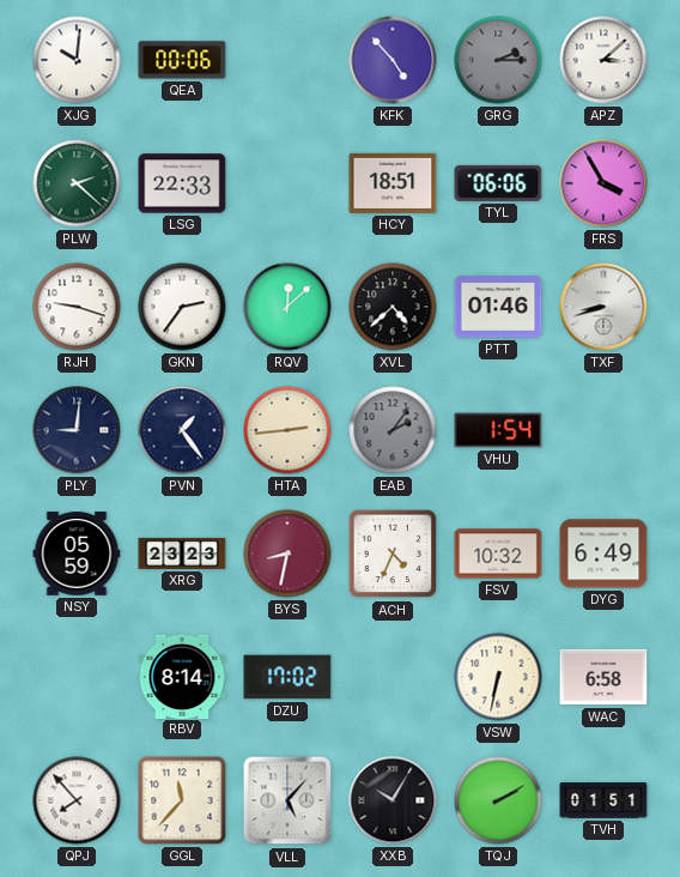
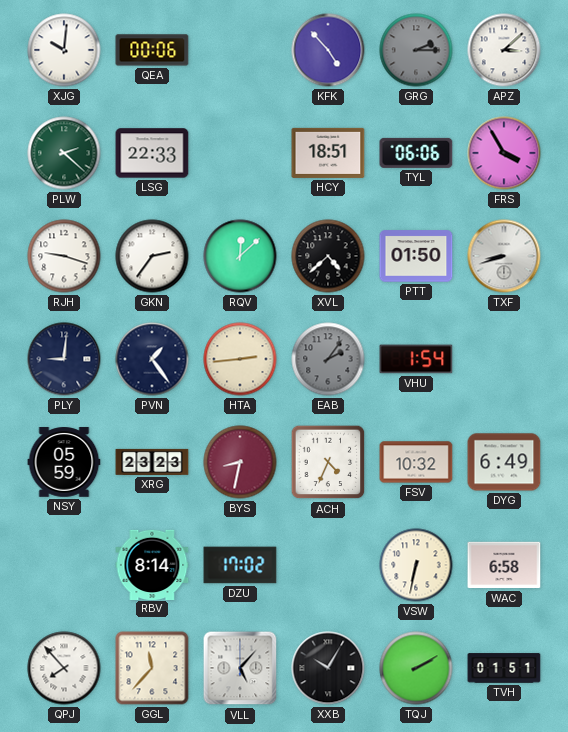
PTT: 01:46 -> 01:50 (416, 256)
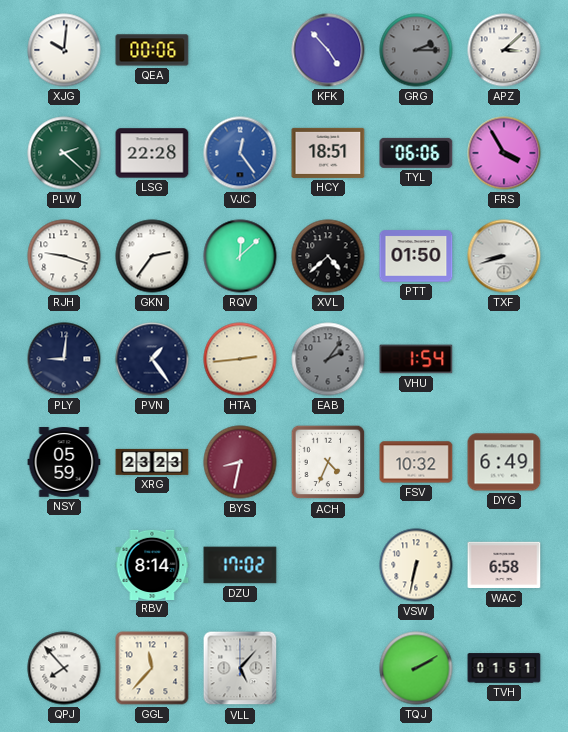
LSG: 22:33 -> 22:28 (152, 153)
VJC: none -> 12:24 (240, 153)
XXB: 10:05 -> none (328, 668)
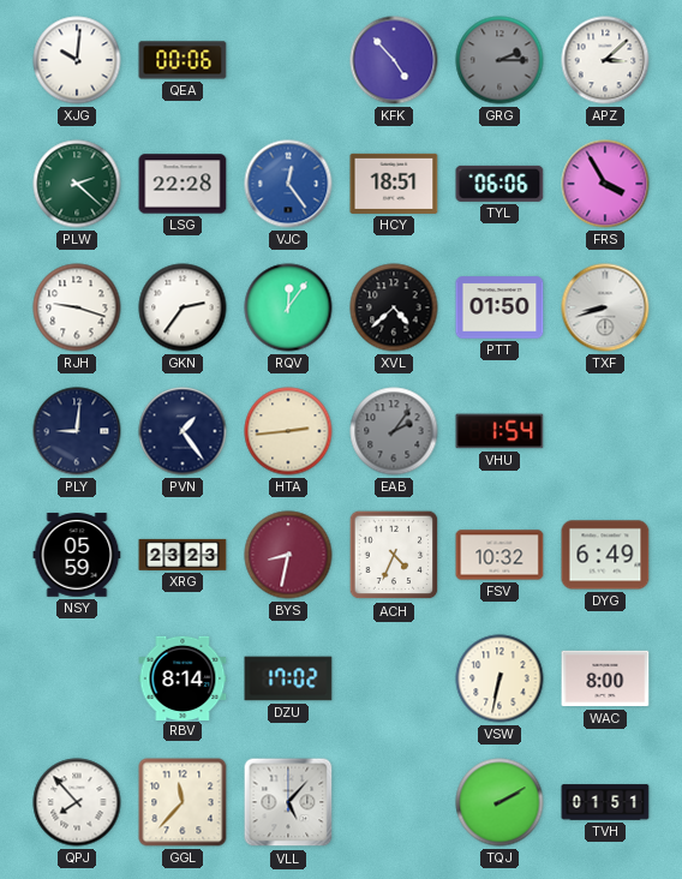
RQV: 12:08 -> 12:06 (288, 307)
WAC: 6:58 -> 8:00 (605, 678)
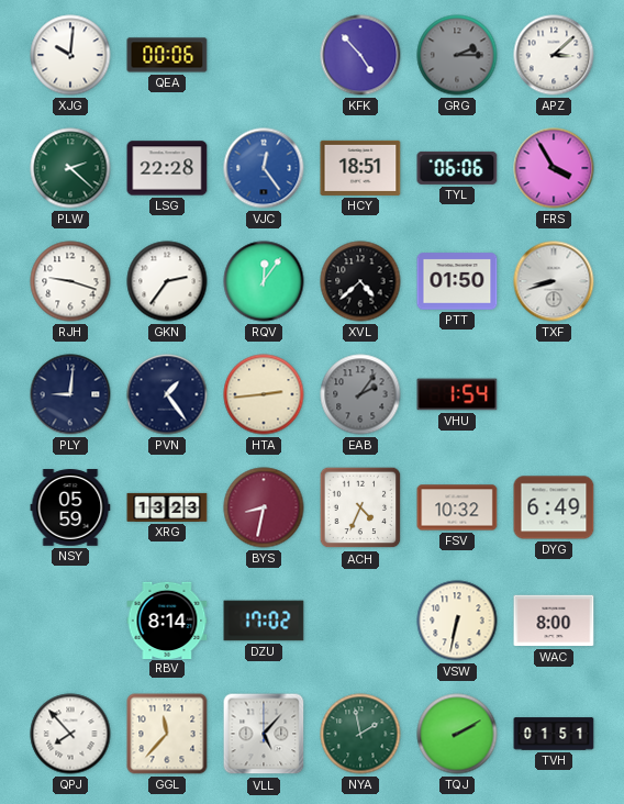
XRG: 23:23 -> 13:23 (167, 507)
NYA: none -> 1:58 (360, 734)
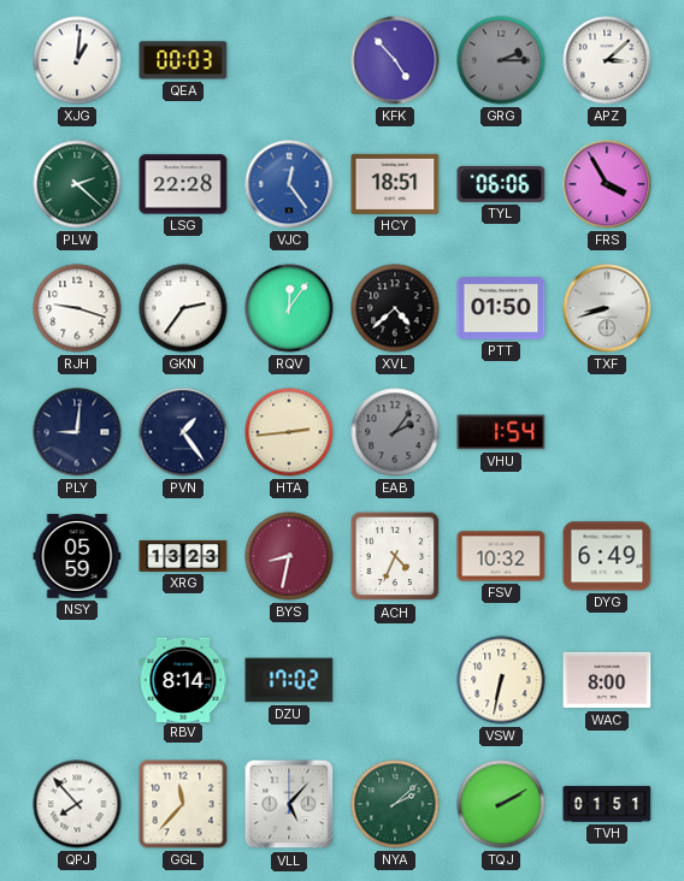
XJG: 10:01 -> 1:01 (77, 60)
QEA: 00:06 -> 00:03 (183, 60)
NYA: 1:58 -> 2:08 (395, 804)
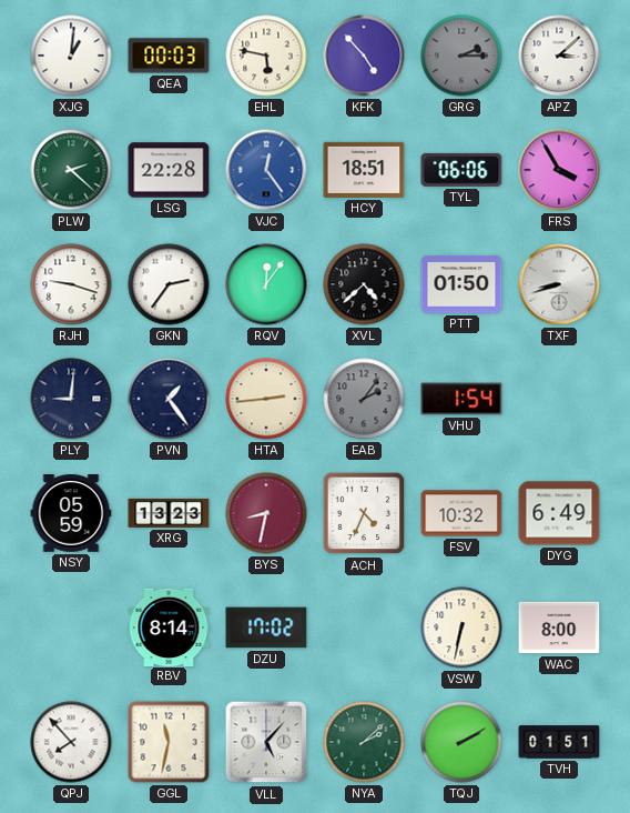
EHL: none -> 5:47 (266, 56)
GGL: 11:37 -> 11:32 (169, 742)
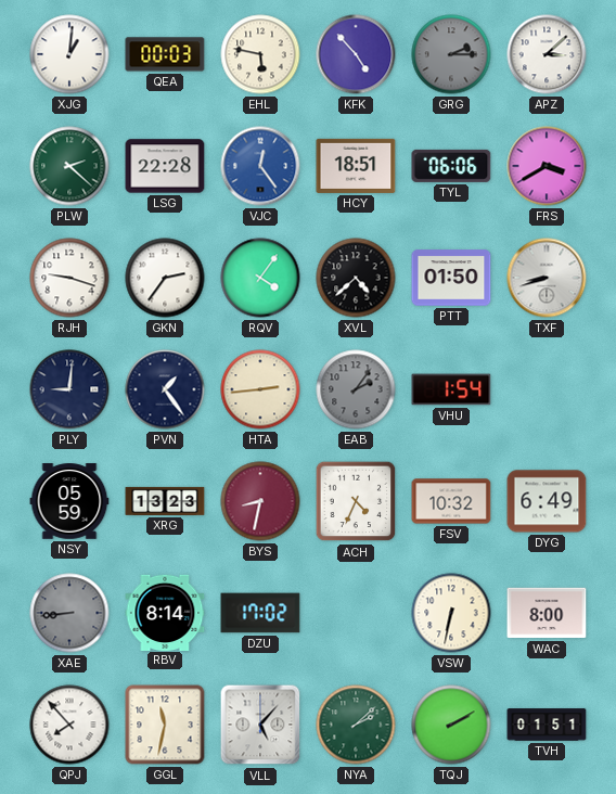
FRS: 3:55 -> 3:40 (547, 166)
RQV: 12:06 -> 4:06 (260, 278)
XAE: none -> 8:44 (69, 613)
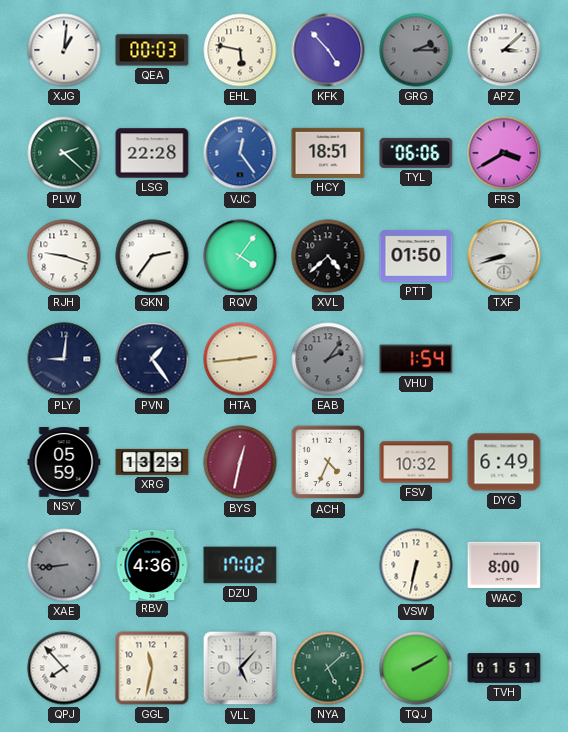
BYS: 8:32 -> 12:32 (240, 462)
RBV: 8:14 -> 4:36 (152, 564)
NYA: 2:08 -> 5:08 (328, 668)
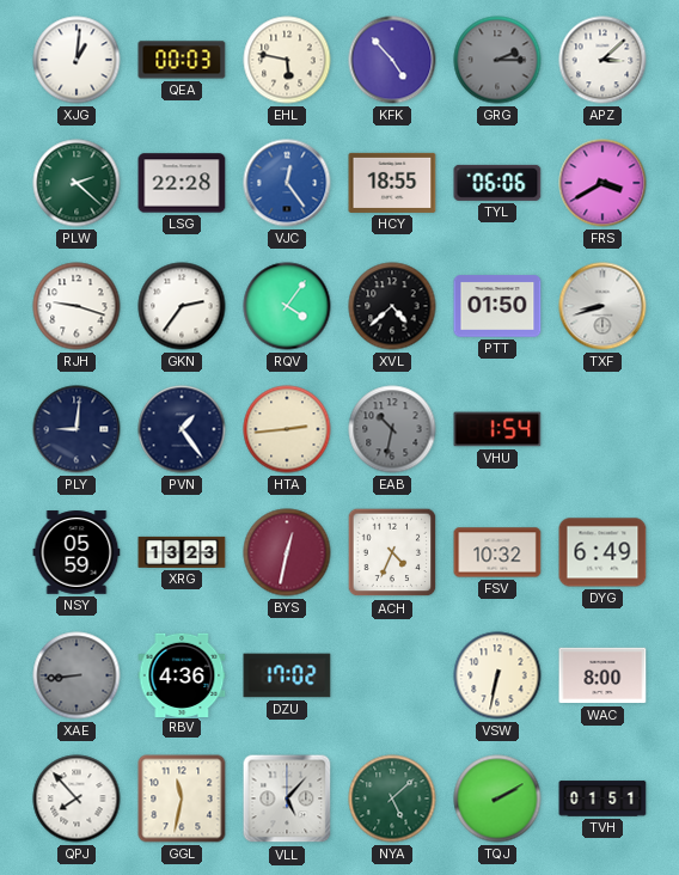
HCY: 18:51 -> 18:55 (392, 183)
EAB: 2:06 -> 10:32 (392, 429)
